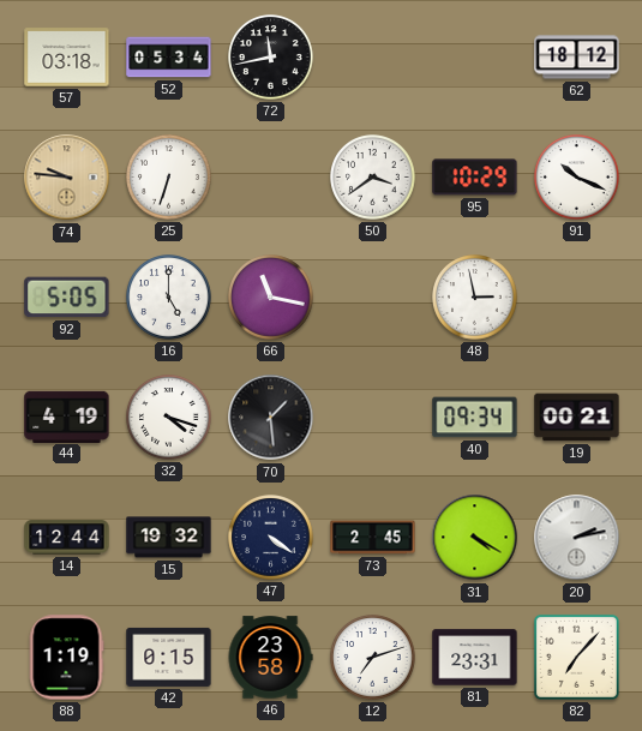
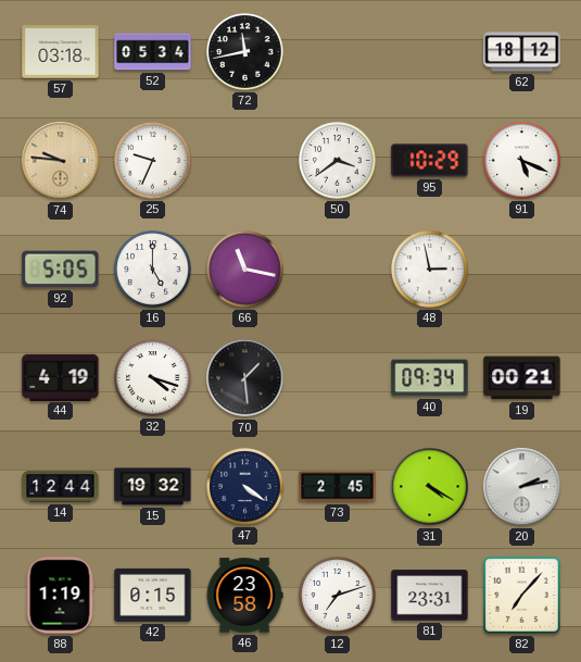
25: 6:33 -> 9:34 (153, 161)
91: 10:19 -> 5:19 (522, 161)
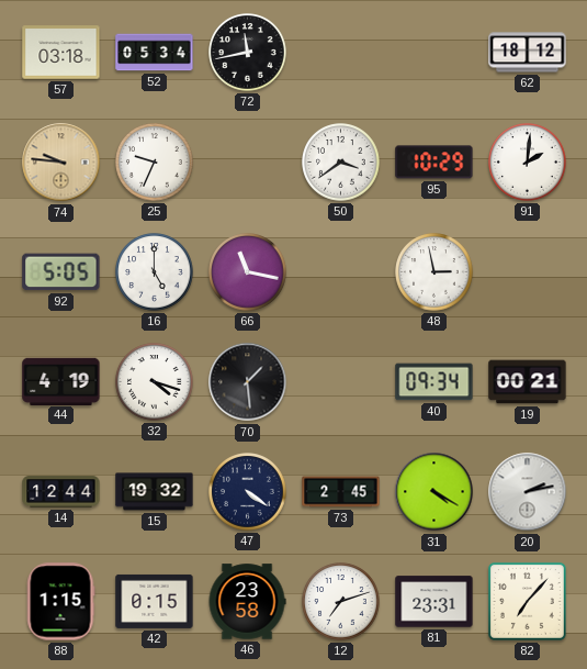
91: 5:19 -> 2:01 (528, 163)
88: 1:19 -> 1:15 (60, 602)
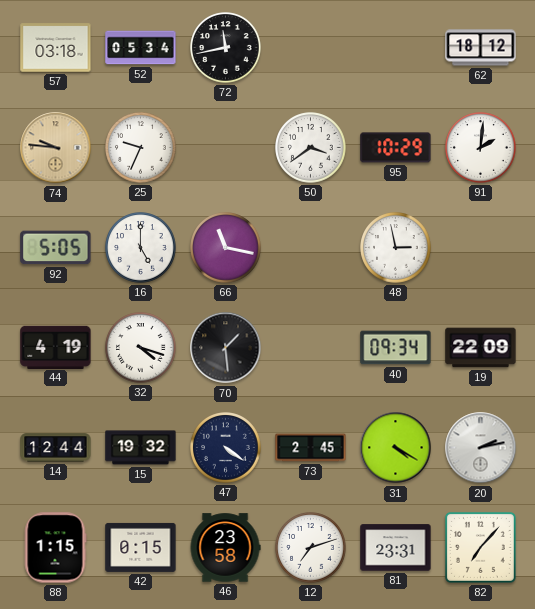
19: 00:21 -> 22:09 (481, 348)
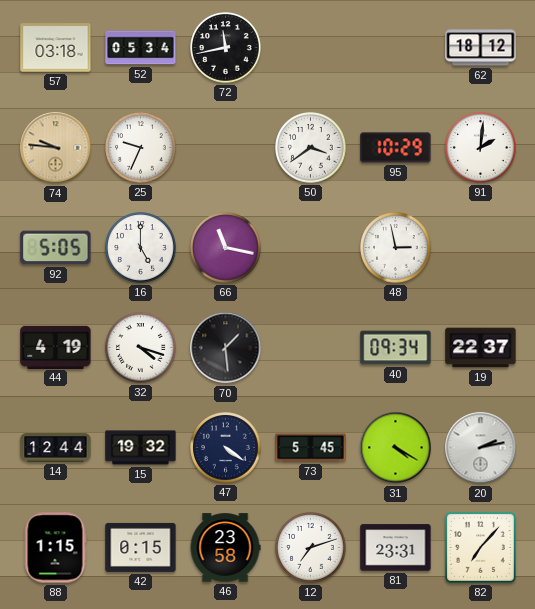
19: 22:09 -> 22:37 (481, 348)
73: 2:45 -> 5:45 (311, 448)
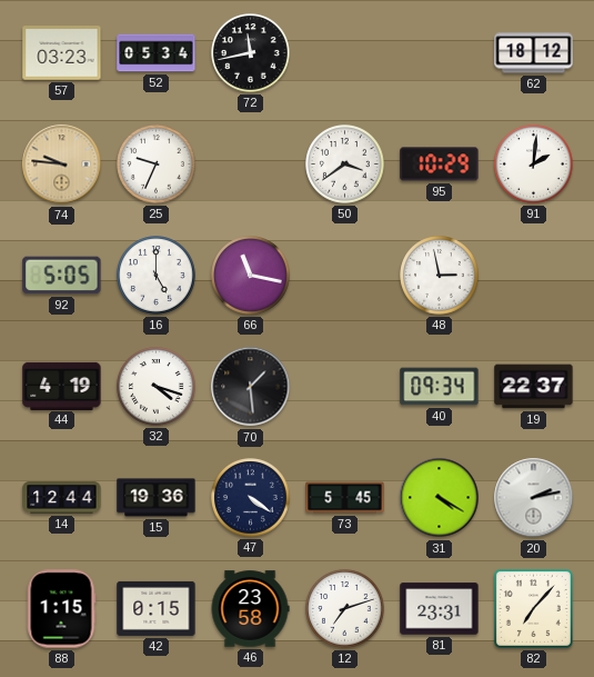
57: 03:18 -> 03:23 (62, 53)
15: 19:32 -> 19:36 (157, 498)
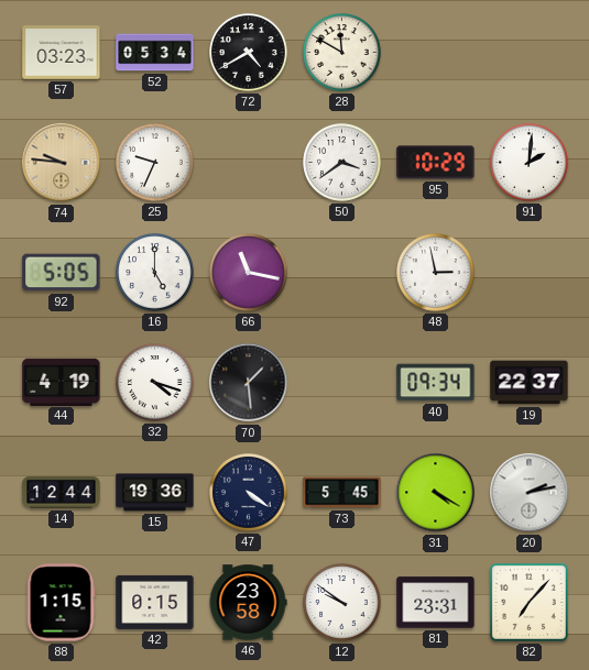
72: 11:43 -> 4:40 (249, 53)
28: none -> 11:50 (342, 53)
62: 18:12 -> none (534, 53)
12: 7:12 -> 9:51 (342, 603)
